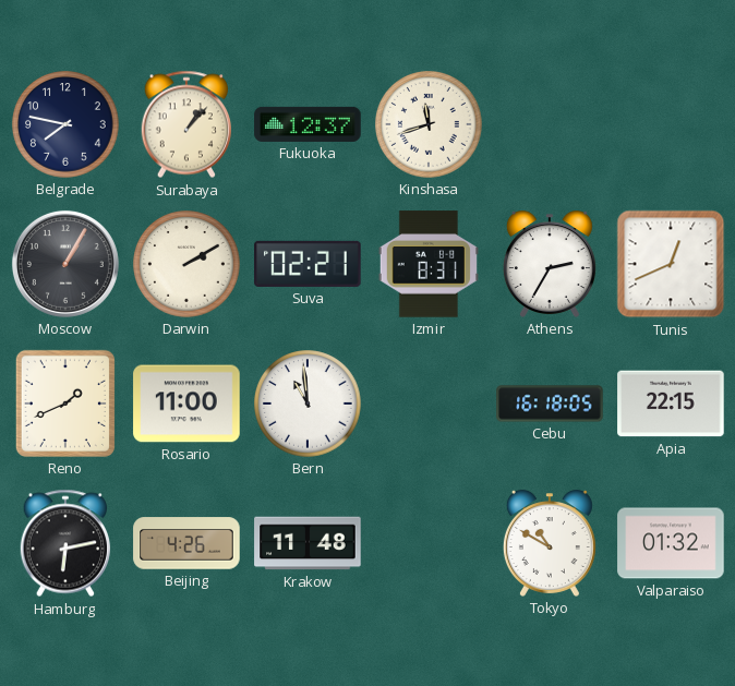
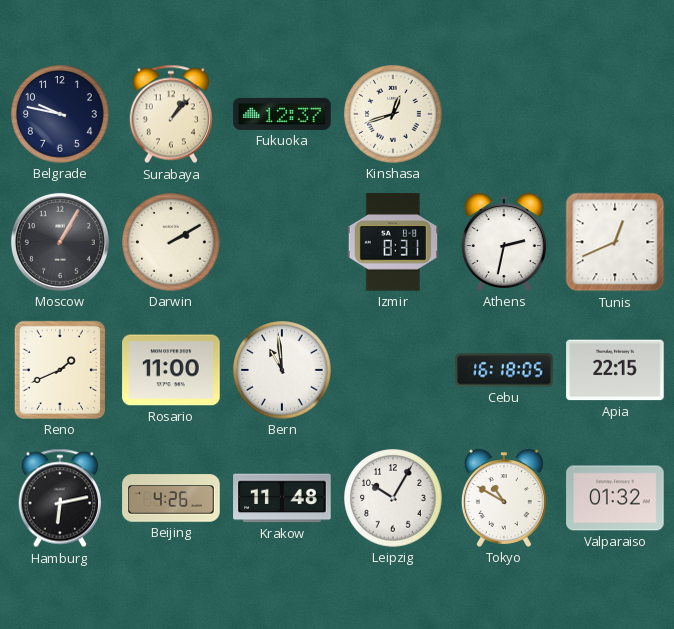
Belgrade: 7:47 -> 9:47 (60, 114)
Kinshasa: 11:42 -> 12:42 (393, 114)
Suva: 02:21 -> none (308, 264)
Athens: 2:35 -> 2:32 (504, 242)
Leipzig: none -> 10:05 (393, 498)
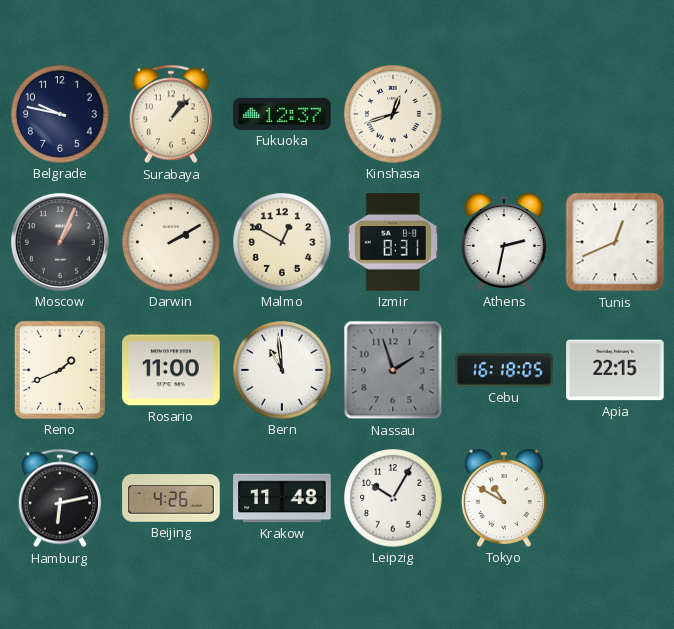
Moscow: 1:05 -> 1:04 (60, 242)
Malmo: none -> 12:50 (282, 242)
Nassau: none -> 1:57 (393, 370)
Valparaiso: 01:32 -> none (615, 498)
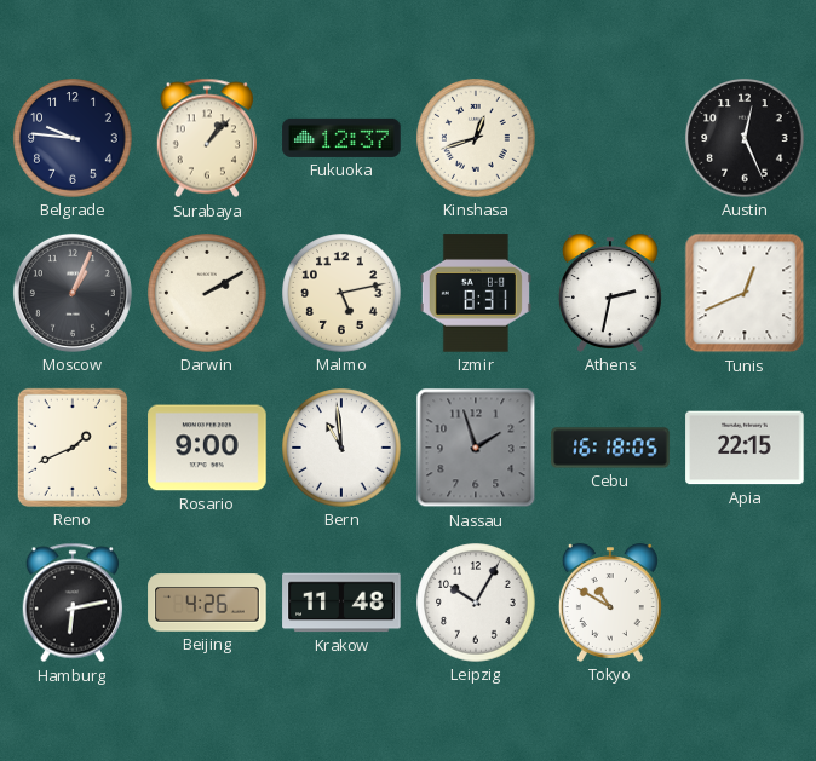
Belgrade: 9:47 -> 9:46 (73, 138)
Austin: none -> 12:26 (745, 138)
Malmo: 12:50 -> 5:13 (341, 293)
Rosario: 11:00 -> 9:00 (207, 448)
